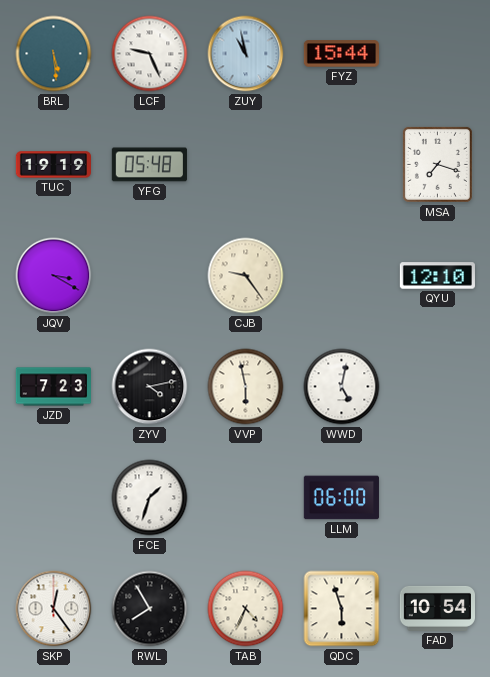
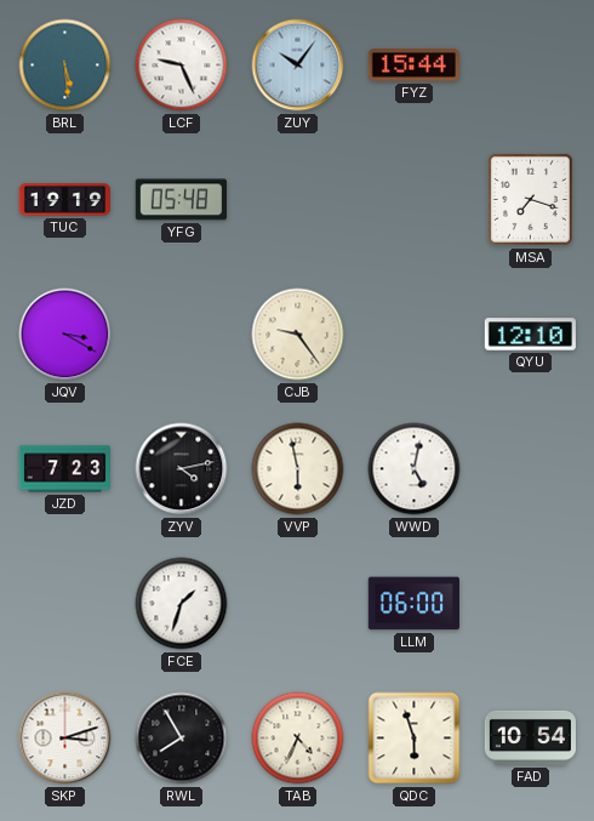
ZUY: 10:58 -> 10:06 (298, 65)
SKP: 12:24 -> 3:12 (65, 739)
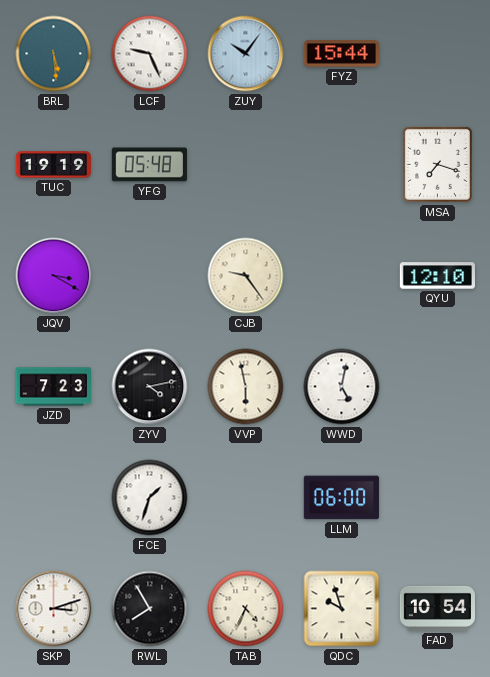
QDC: 5:57 -> 9:57 (342, 609)
